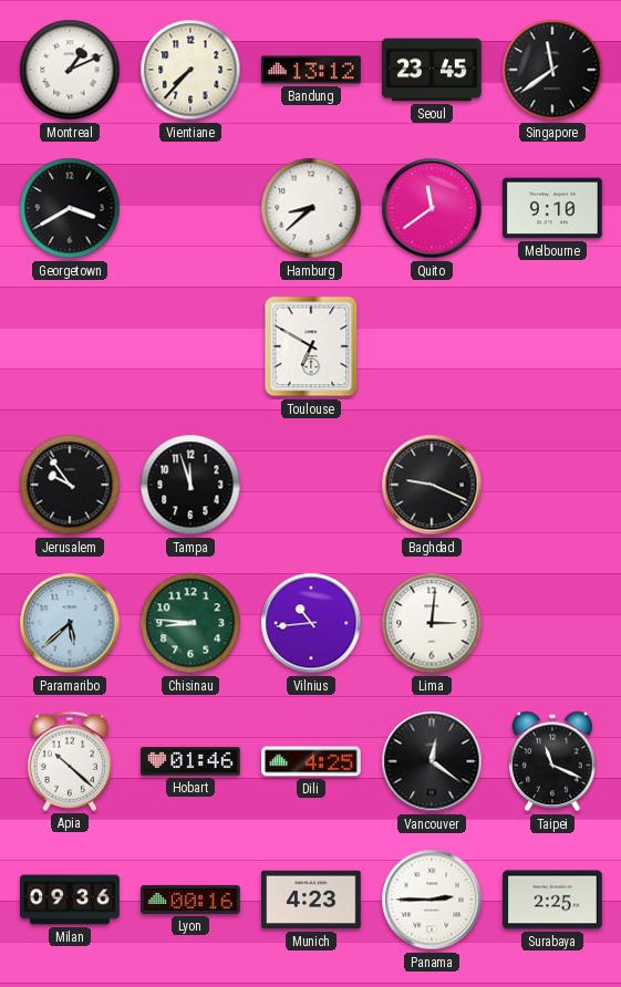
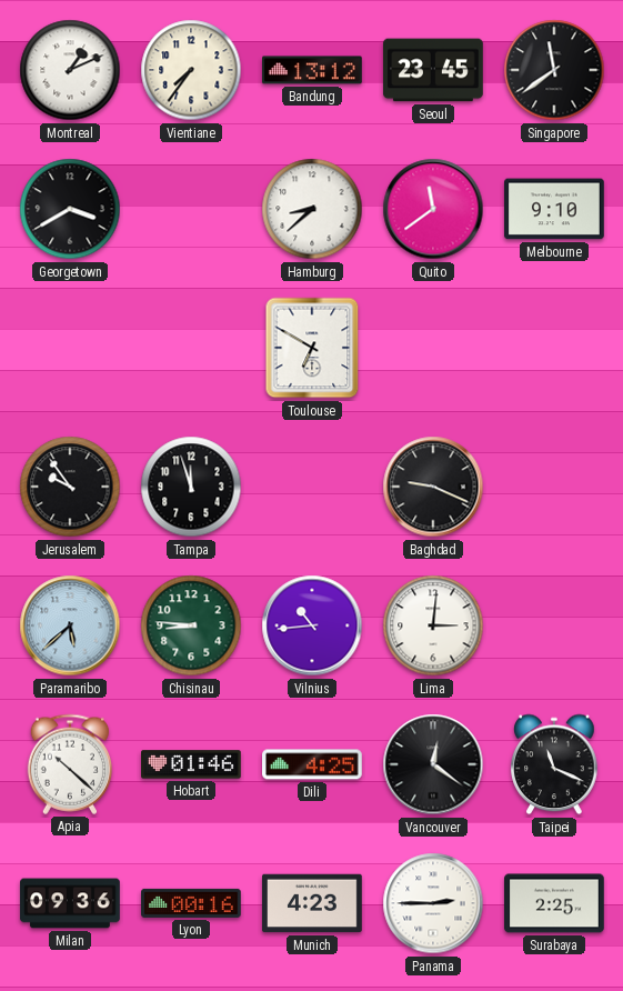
Vientiane: 7:37 -> 7:36 (191, 70)
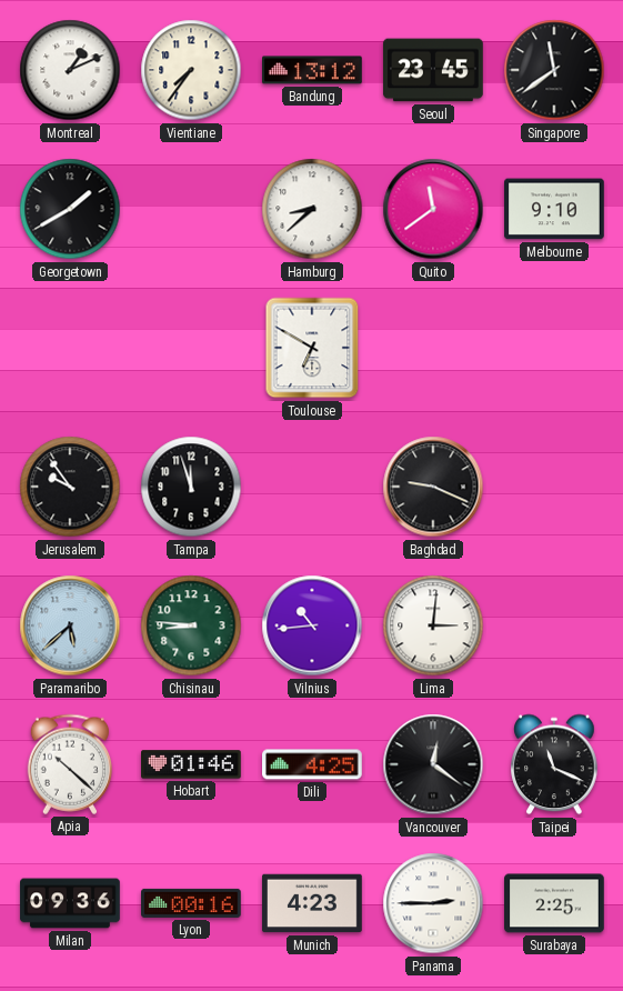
Georgetown: 3:40 -> 1:40 (70, 209)
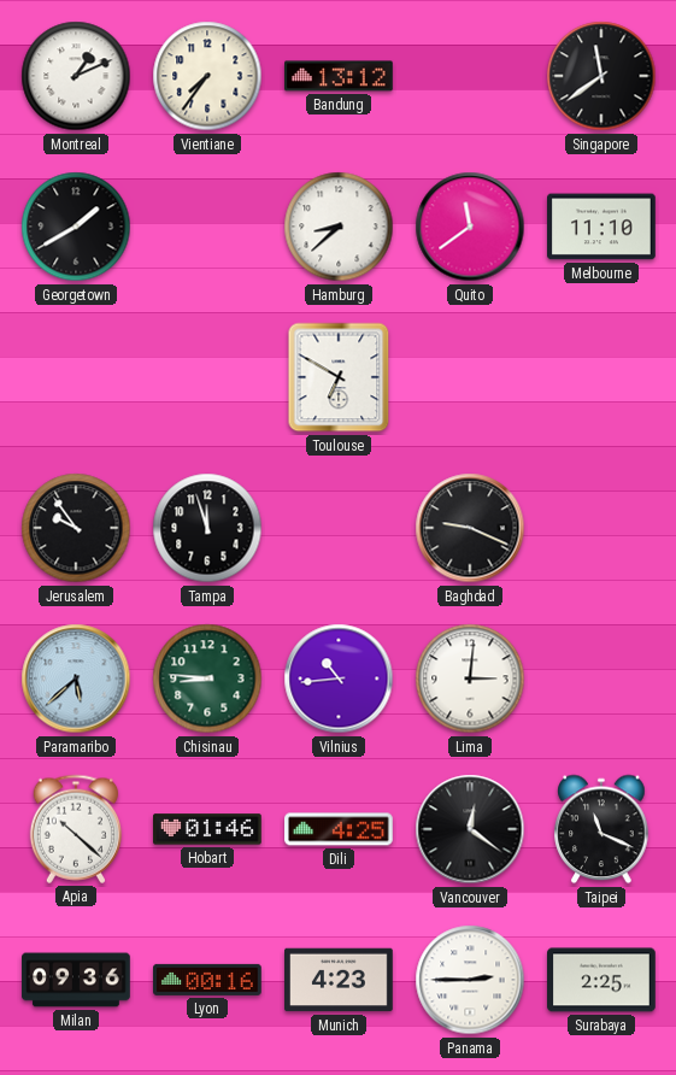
Seoul: 23:45 -> none (434, 70)
Melbourne: 9:10 -> 11:10 (602, 227)
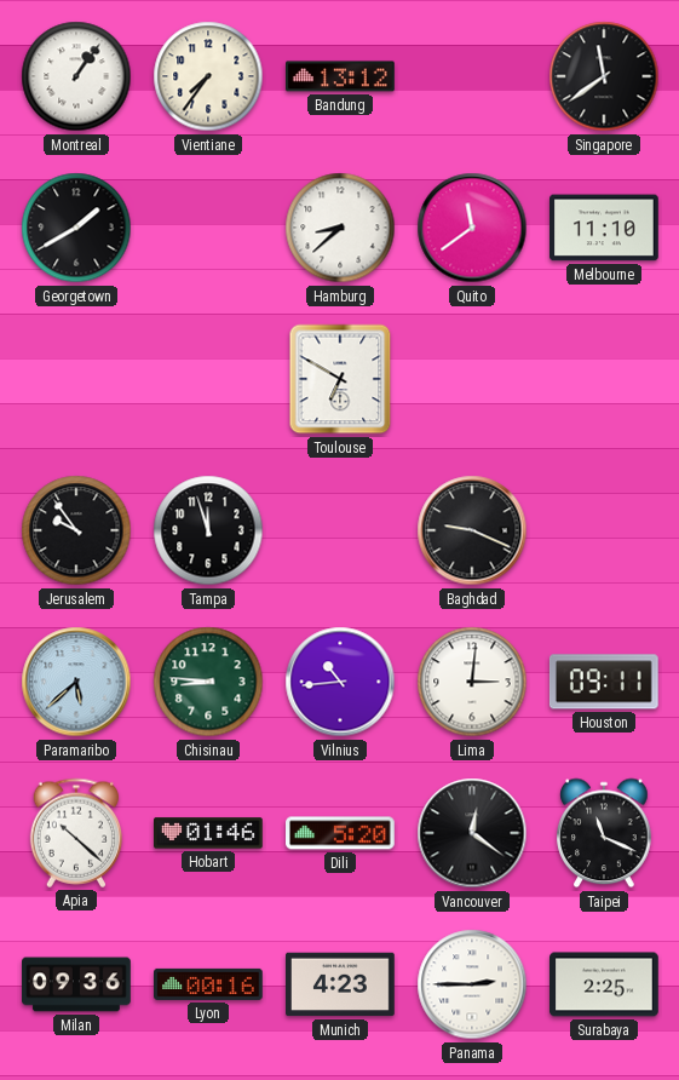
Montreal: 1:11 -> 1:06 (76, 76)
Houston: none -> 09:11 (604, 682)
Dili: 4:25 -> 5:20 (341, 833)
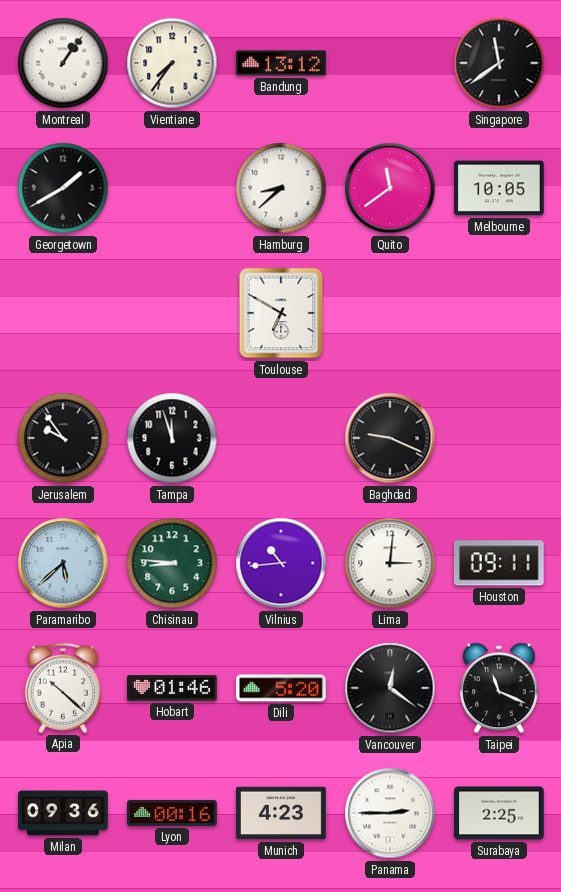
Melbourne: 11:10 -> 10:05 (500, 188)
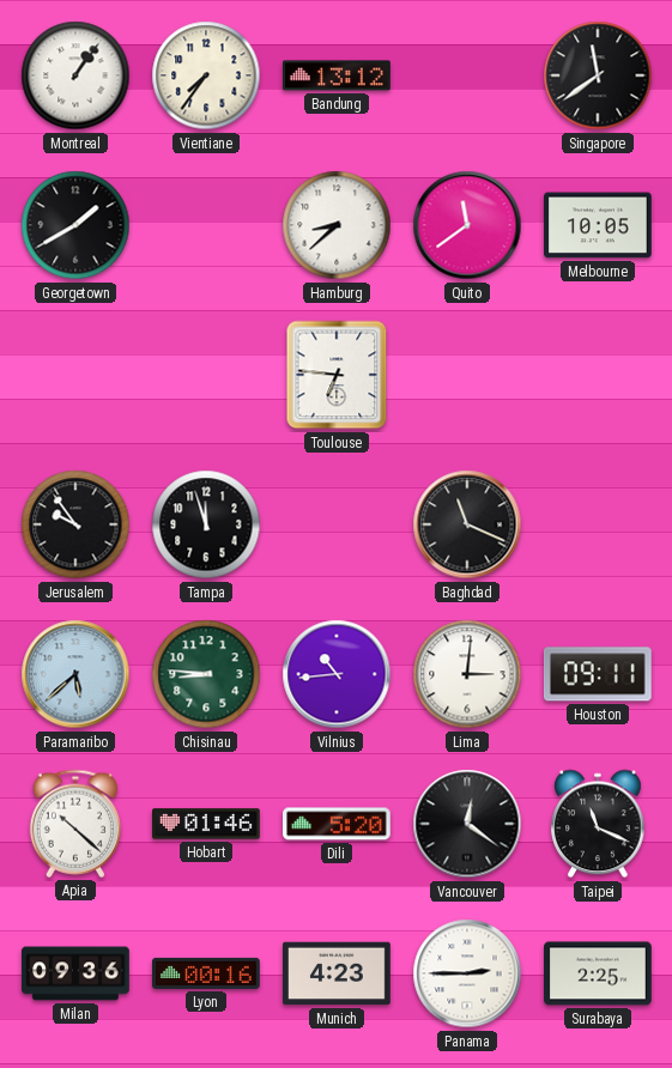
Toulouse: 6:50 -> 6:46 (337, 375)
Baghdad: 9:19 -> 11:19 (467, 524)
